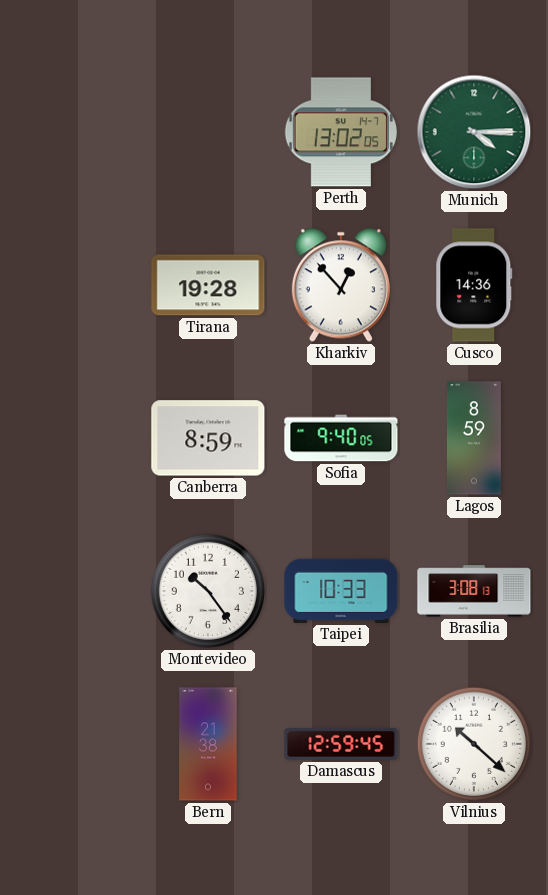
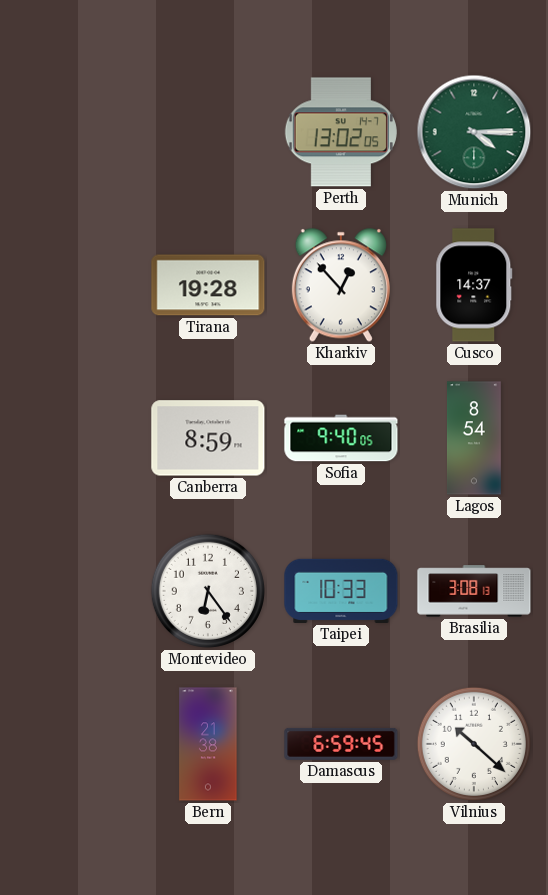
Cusco: 14:36 -> 14:37 (474, 285)
Lagos: 8:59 -> 8:54 (474, 438)
Montevideo: 10:24 -> 6:24 (208, 591)
Damascus: 12:59 -> 6:59 (341, 744)
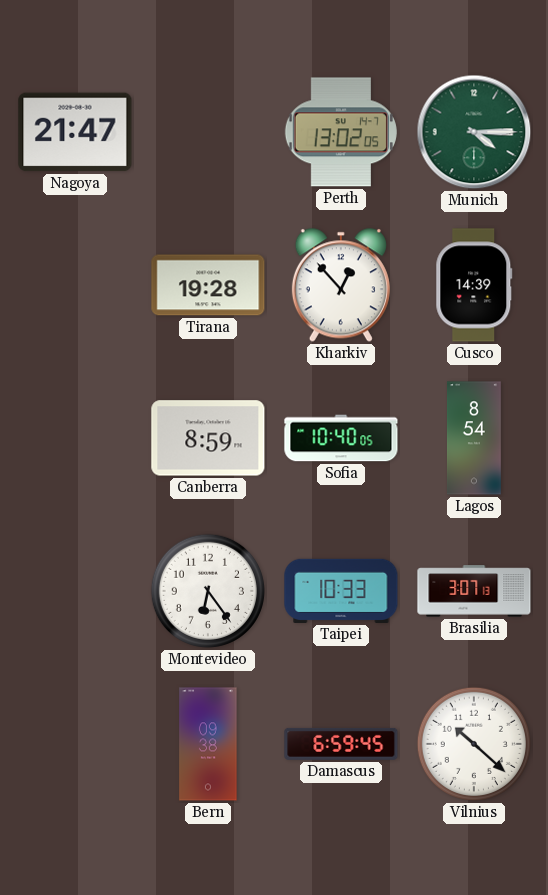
Nagoya: none -> 21:47 (75, 132)
Cusco: 14:37 -> 14:39 (474, 285)
Sofia: 9:40 -> 10:40 (341, 438)
Brasilia: 3:08 -> 3:07 (474, 591)
Bern: 21:38 -> 09:38 (208, 744)
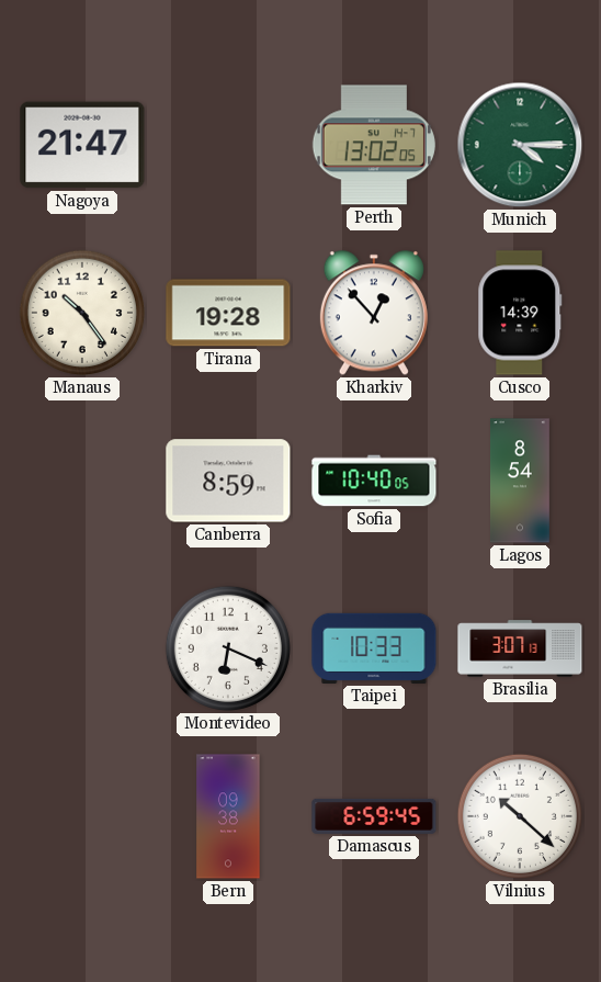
Manaus: none -> 10:24 (82, 313)
Montevideo: 6:24 -> 6:19 (228, 648)
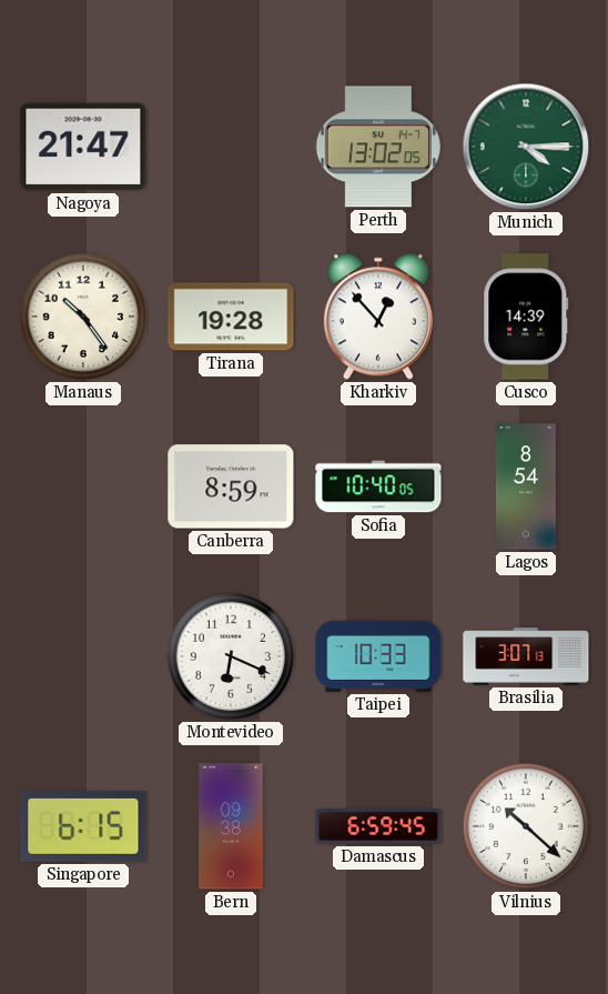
Singapore: none -> 6:15 (83, 826)
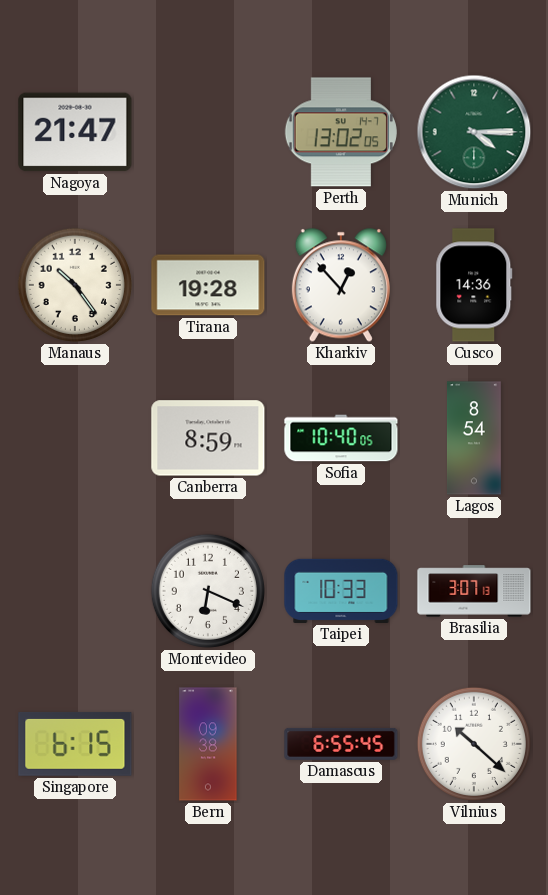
Cusco: 14:39 -> 14:36 (474, 285)
Damascus: 6:59 -> 6:55 (341, 744)
